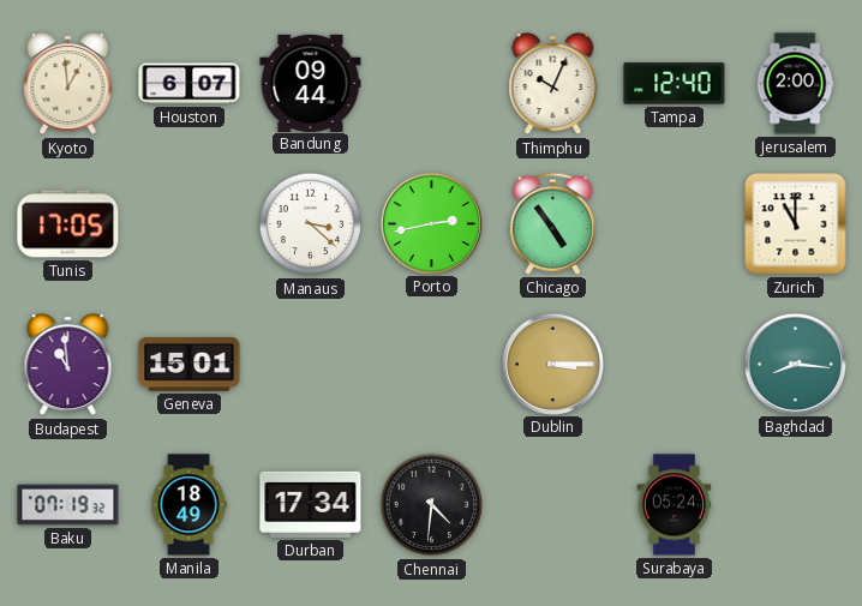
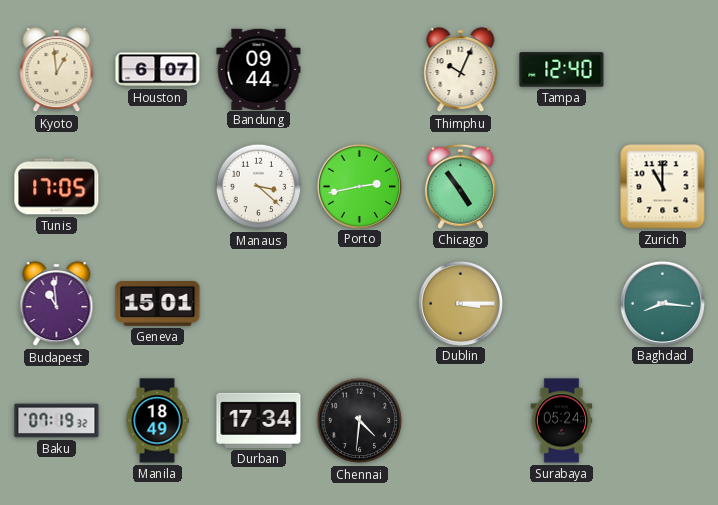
Jerusalem: 2:00 -> none (795, 84)
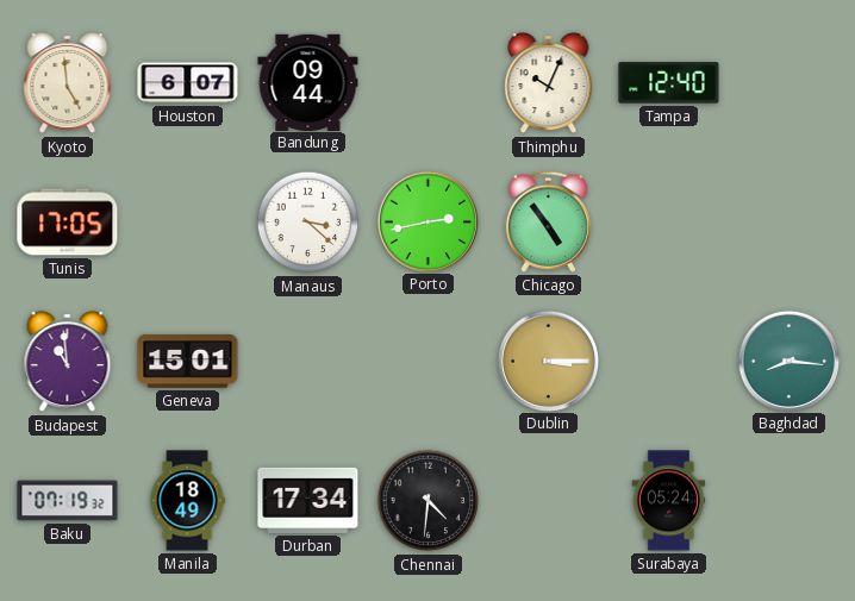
Kyoto: 12:59 -> 4:59 (68, 83)
Zurich: 11:00 -> none (663, 187)
